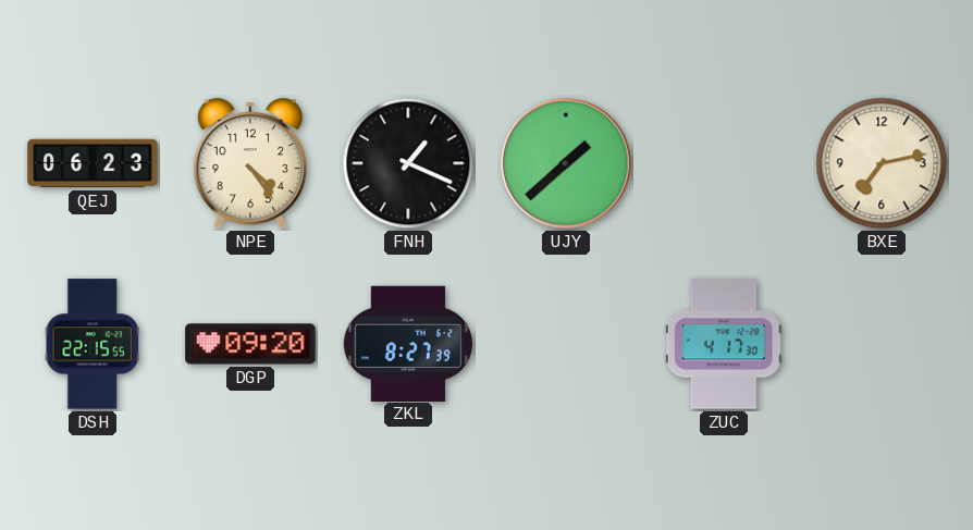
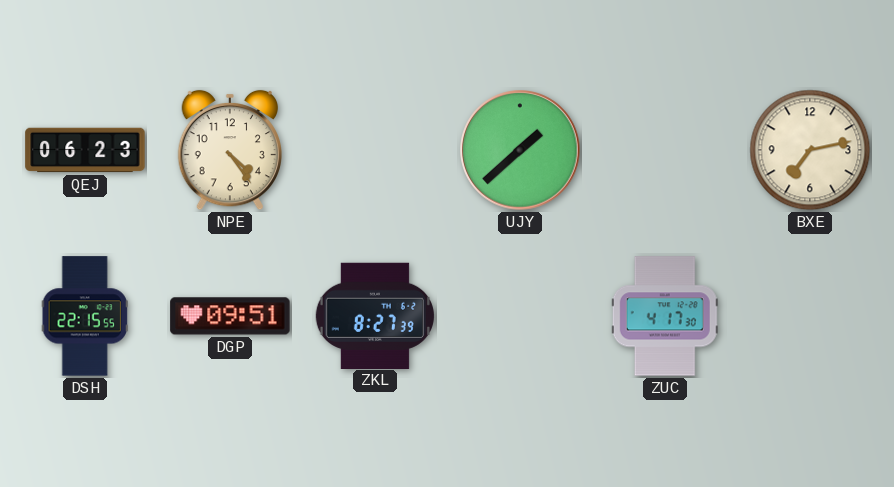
FNH: 1:19 -> none (408, 163)
DGP: 09:20 -> 09:51 (230, 316)
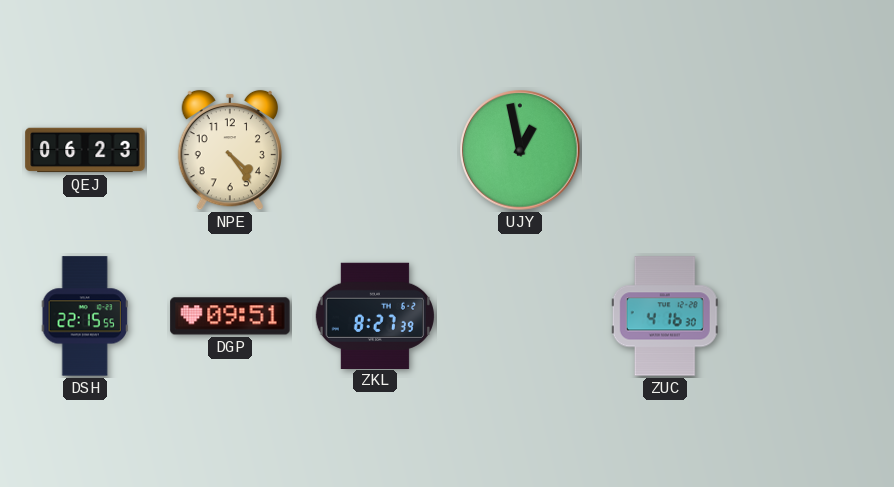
UJY: 1:38 -> 12:58 (520, 150)
BXE: 7:13 -> none (810, 150)
ZUC: 4:17 -> 4:16 (665, 316)
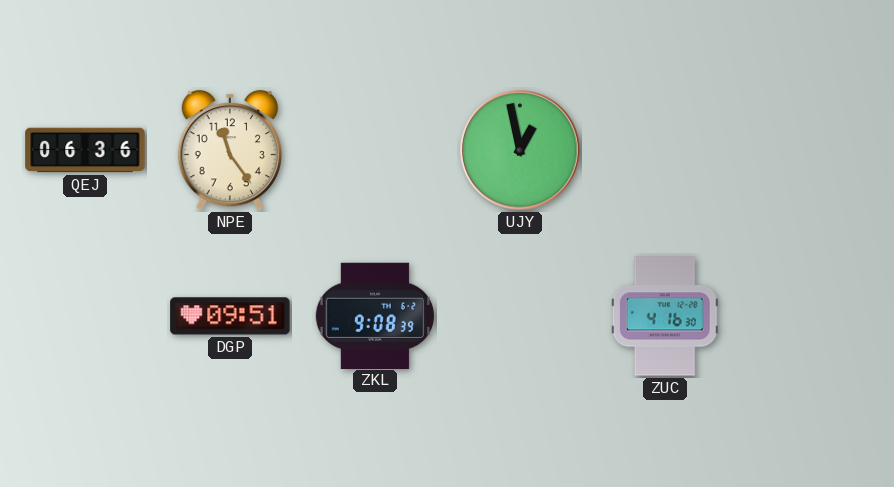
QEJ: 06:23 -> 06:36 (85, 150)
NPE: 4:24 -> 11:24 (229, 150)
DSH: 22:15 -> none (85, 316)
ZKL: 8:27 -> 9:08 (375, 315)
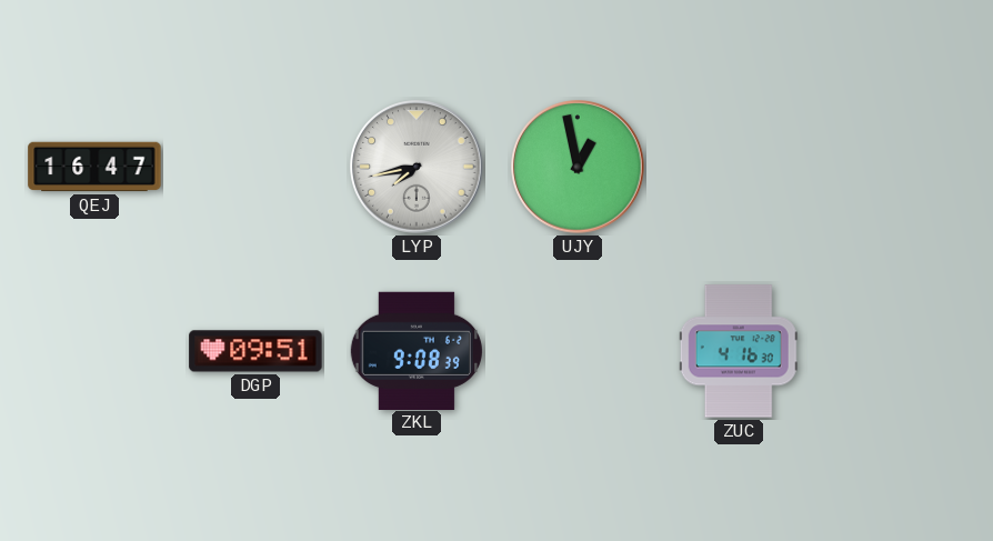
QEJ: 06:36 -> 16:47 (94, 167)
NPE: 11:24 -> none (229, 150)
LYP: none -> 7:43 (417, 167)
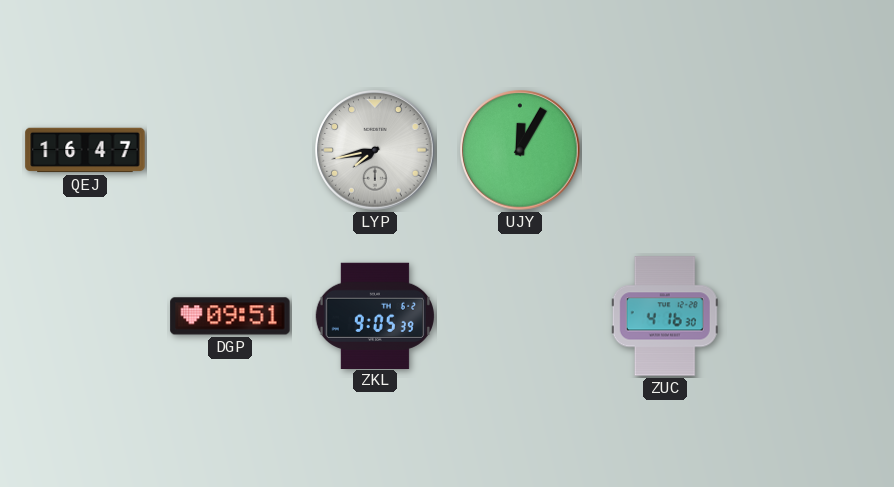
UJY: 12:58 -> 12:05 (520, 150)
ZKL: 9:08 -> 9:05 (375, 315)
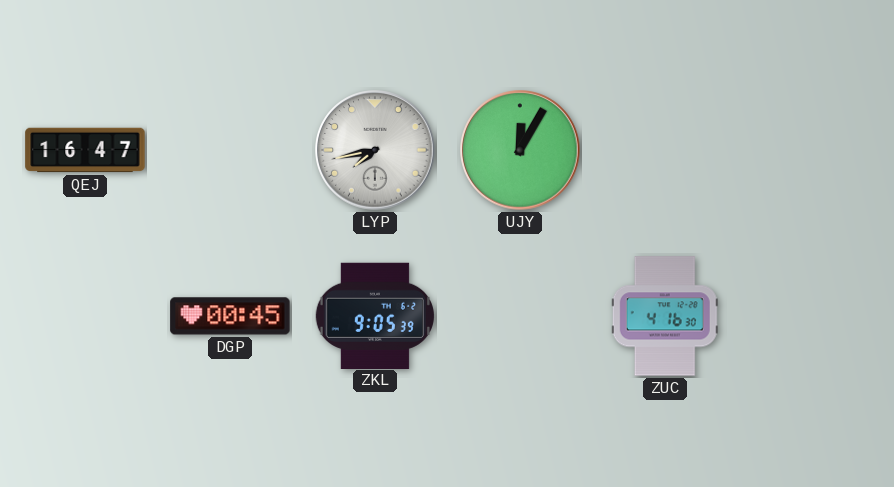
DGP: 09:51 -> 00:45 (230, 316)
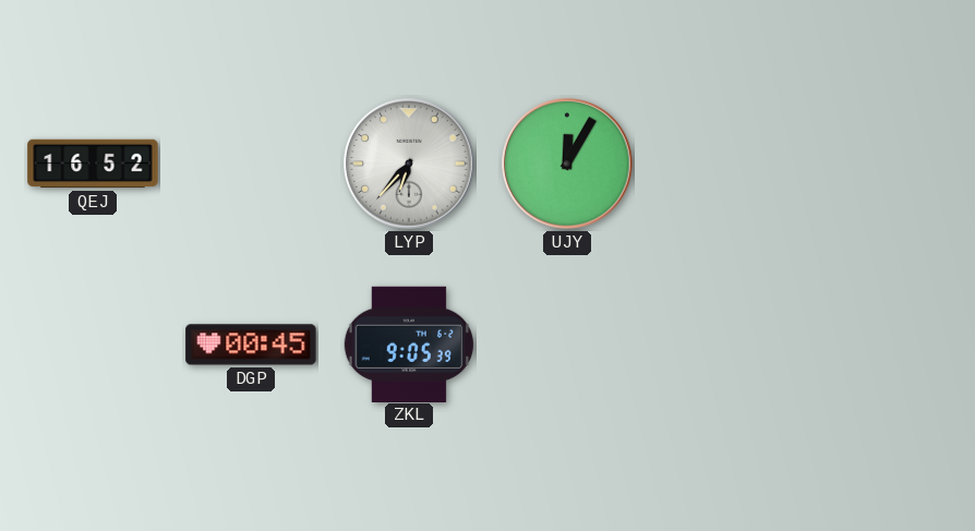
QEJ: 16:47 -> 16:52 (93, 164)
LYP: 7:43 -> 6:37 (409, 164)
ZUC: 4:16 -> none (665, 316)
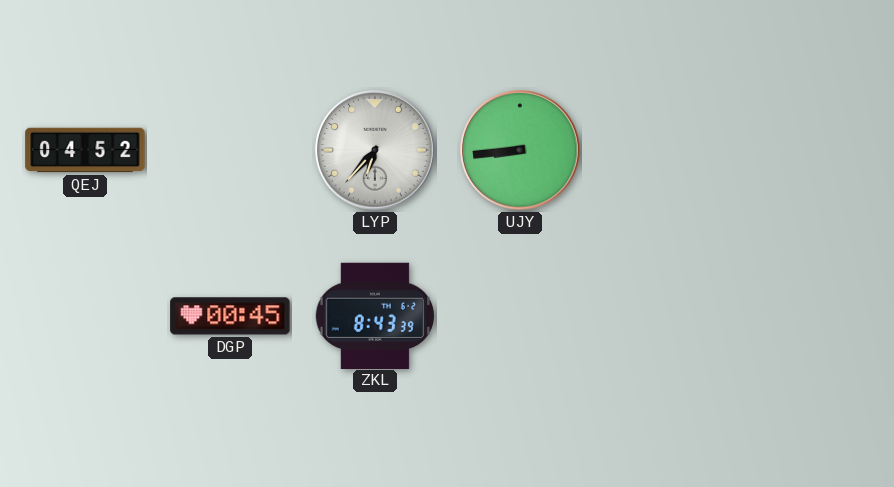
QEJ: 16:52 -> 04:52 (85, 150)
UJY: 12:05 -> 8:44 (520, 150)
ZKL: 9:05 -> 8:43 (375, 315)
